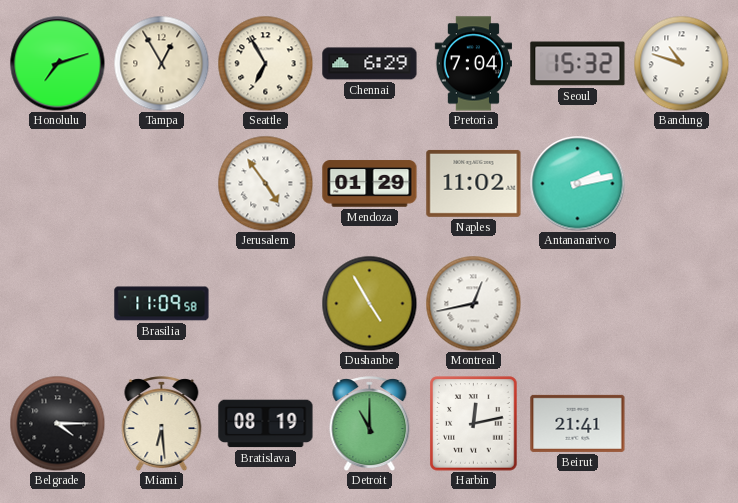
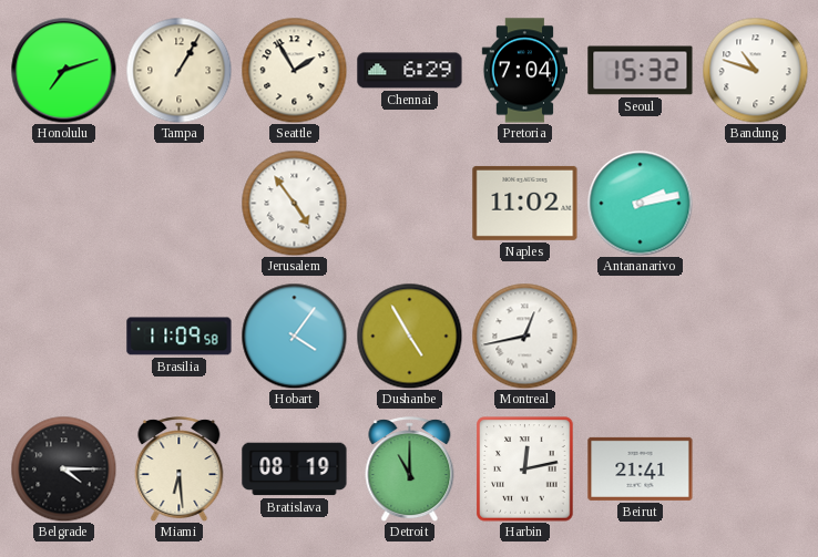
Tampa: 12:55 -> 1:05 (178, 70)
Seattle: 6:55 -> 1:55 (294, 70)
Mendoza: 01:29 -> none (370, 184)
Hobart: none -> 4:06 (294, 336)
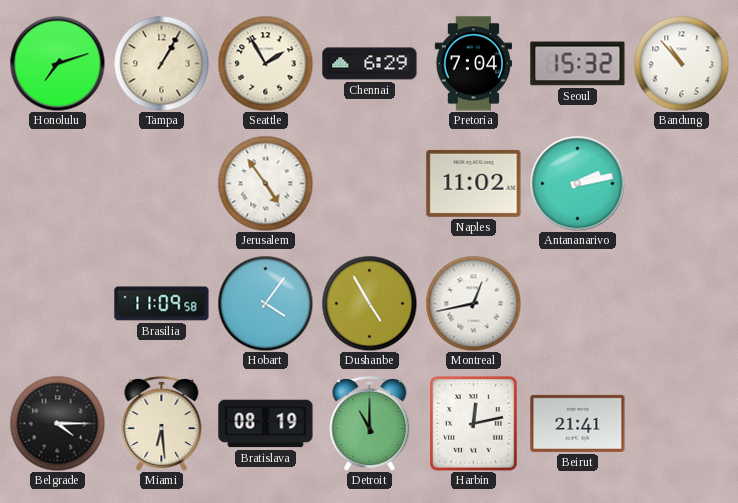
Bandung: 10:48 -> 10:53 (681, 63)
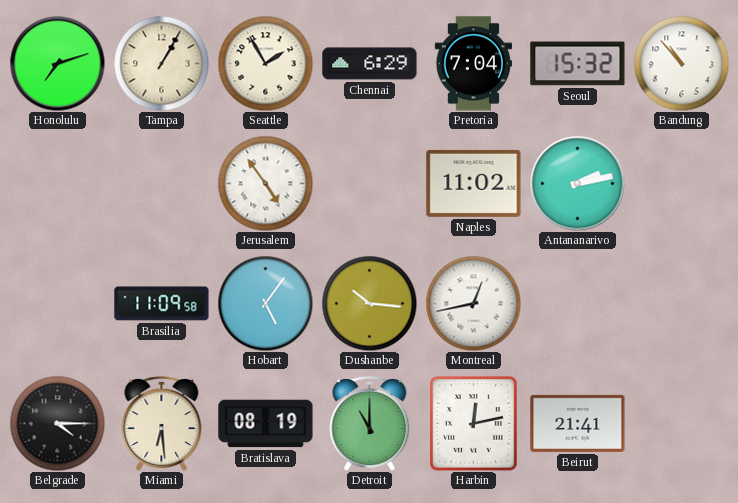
Hobart: 4:06 -> 5:06 (265, 303)
Dushanbe: 4:55 -> 10:16 (369, 303)
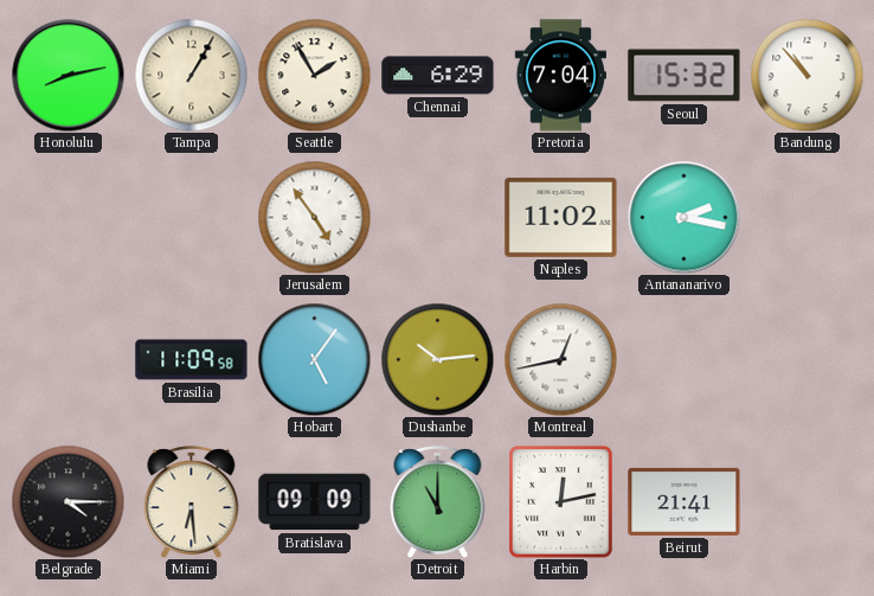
Honolulu: 7:12 -> 8:13 (68, 75)
Antananarivo: 2:13 -> 2:17 (683, 217)
Dushanbe: 10:16 -> 10:14 (437, 359)
Bratislava: 08:19 -> 09:09 (315, 502)
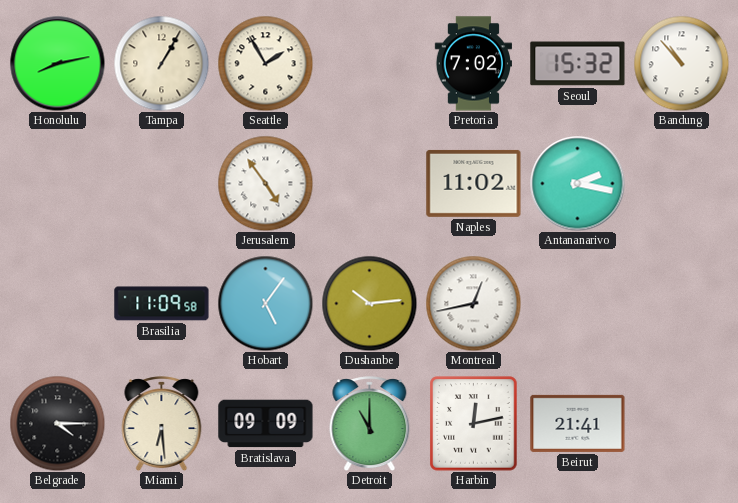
Chennai: 6:29 -> none (438, 76)
Pretoria: 7:04 -> 7:02 (473, 64)
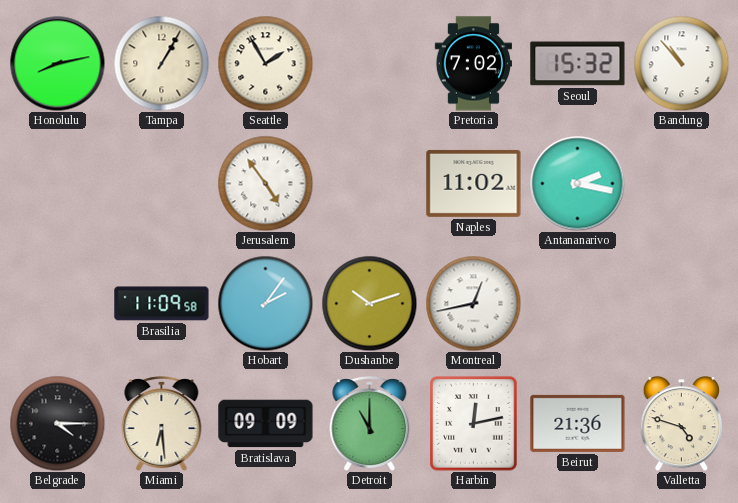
Hobart: 5:06 -> 2:06 (265, 303)
Dushanbe: 10:14 -> 10:12 (369, 303)
Beirut: 21:41 -> 21:36 (578, 423)
Valletta: none -> 4:48 (682, 424)
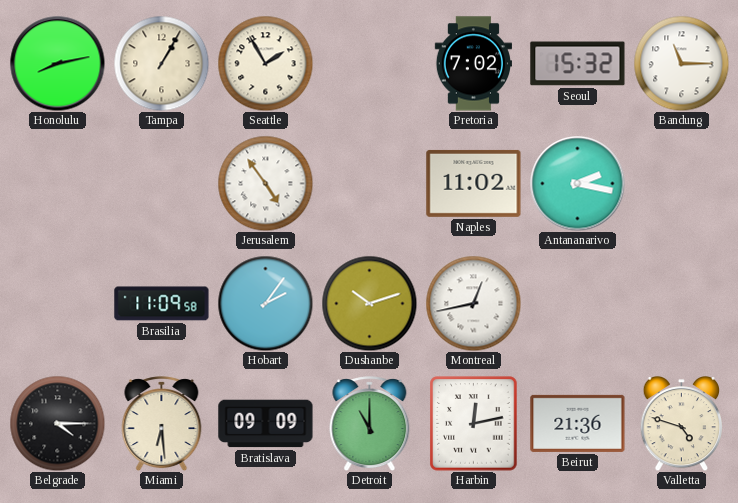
Bandung: 10:53 -> 11:15 (681, 63)
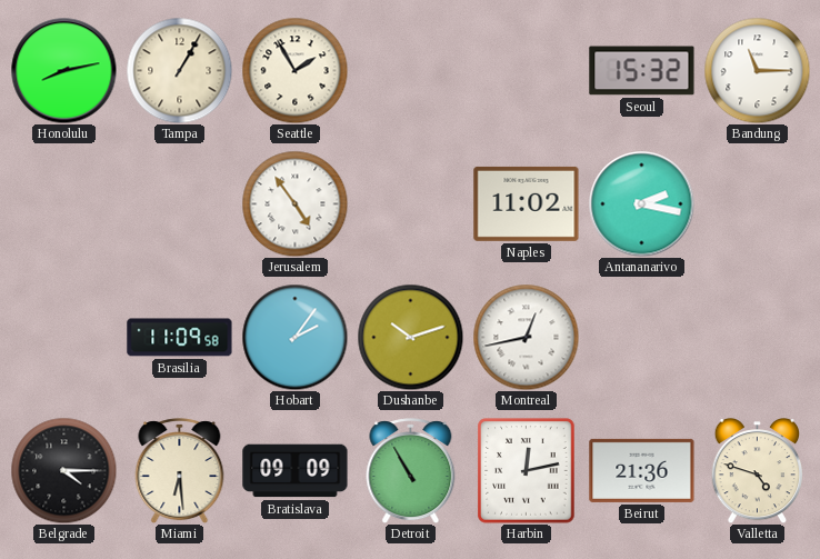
Pretoria: 7:02 -> none (473, 64)
Detroit: 11:00 -> 10:55 (411, 471)
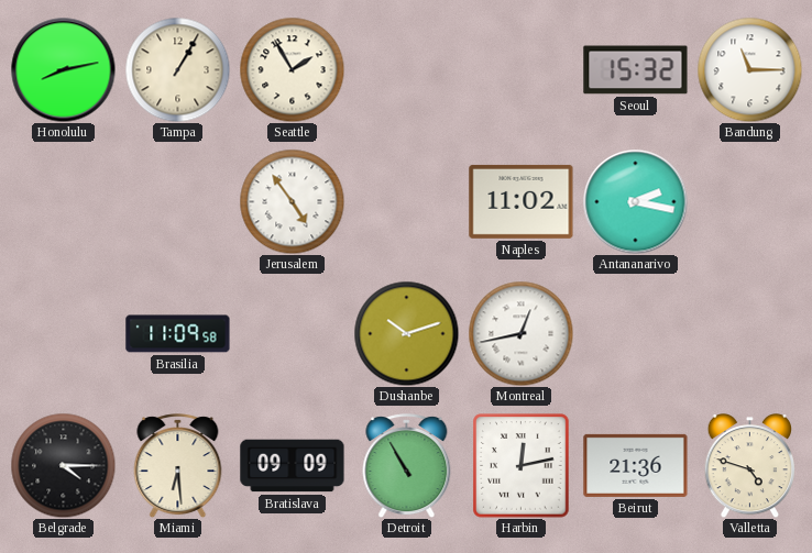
Hobart: 2:06 -> none (294, 337)
